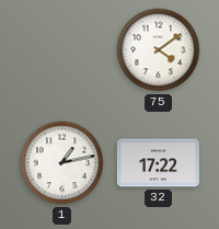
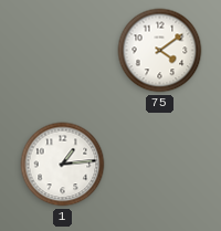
1: 1:13 -> 1:14 (63, 165)
32: 17:22 -> none (158, 163)
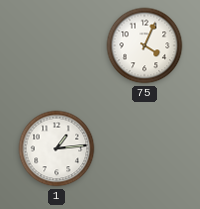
75: 4:09 -> 4:04 (145, 46)
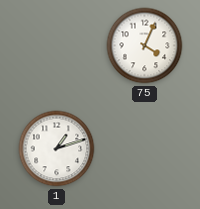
1: 1:14 -> 1:12 (57, 149)
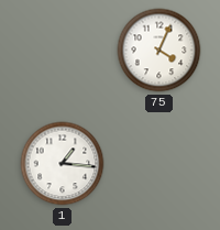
1: 1:12 -> 1:16 (63, 164)
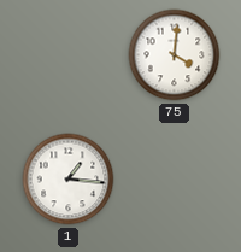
75: 4:04 -> 4:01 (175, 55)
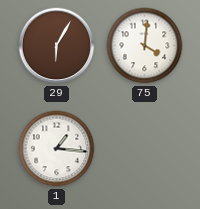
29: none -> 6:05 (57, 46)
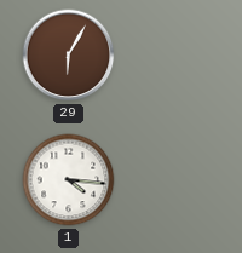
75: 4:01 -> none (145, 46)
1: 1:16 -> 4:16 (69, 180)
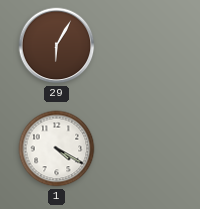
1: 4:16 -> 4:20 (57, 149)
